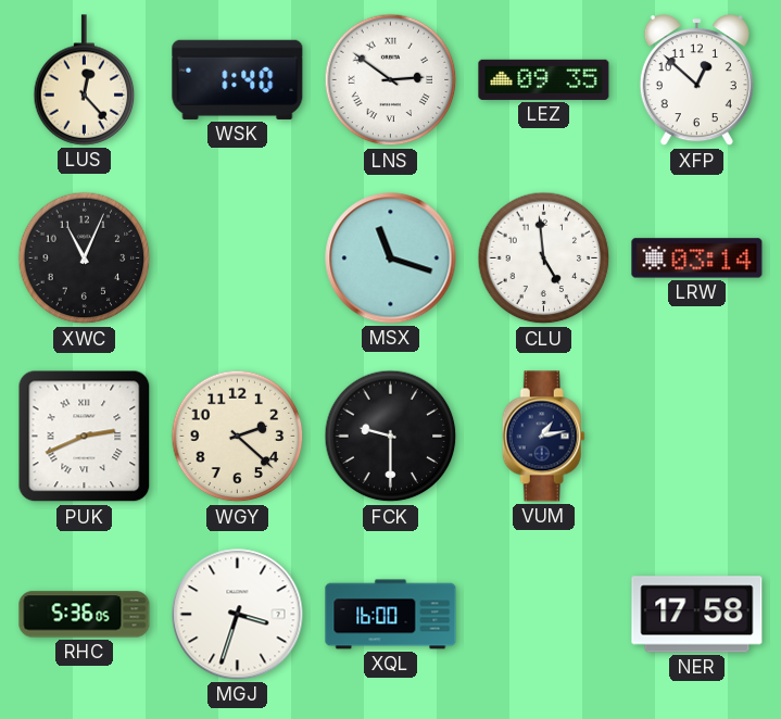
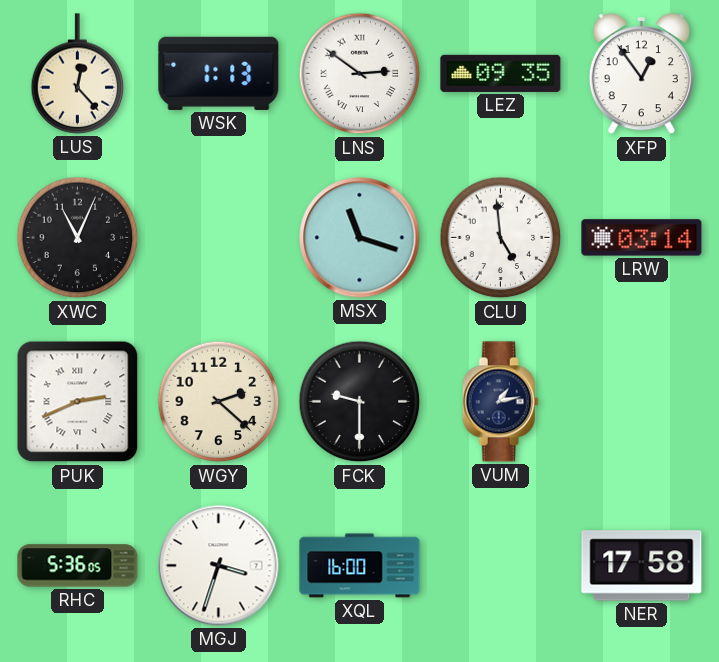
WSK: 1:40 -> 1:13 (219, 73)
XFP: 12:52 -> 12:54 (641, 74)
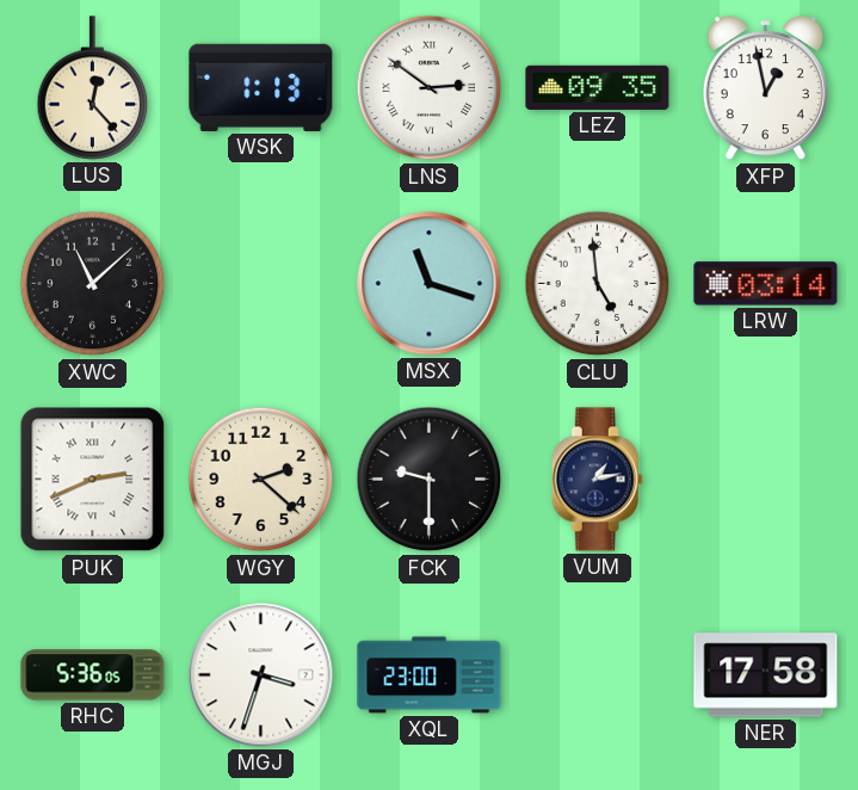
XFP: 12:54 -> 12:58 (765, 88)
XWC: 11:04 -> 11:08 (93, 284)
XQL: 16:00 -> 23:00 (430, 675)
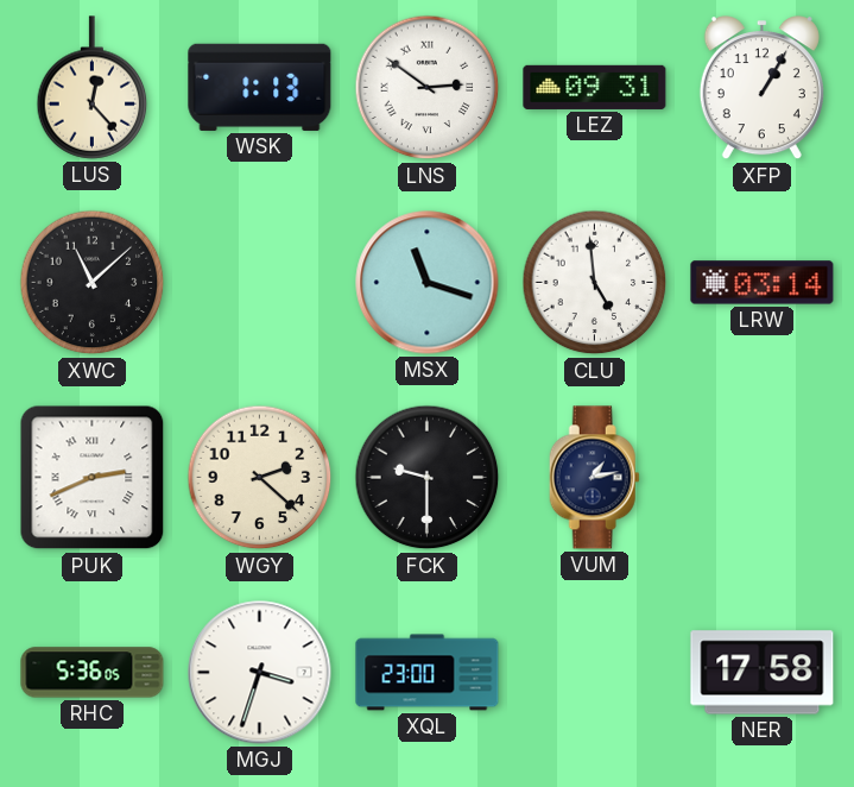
LEZ: 09:35 -> 09:31 (595, 87)
XFP: 12:58 -> 1:05 (761, 88)
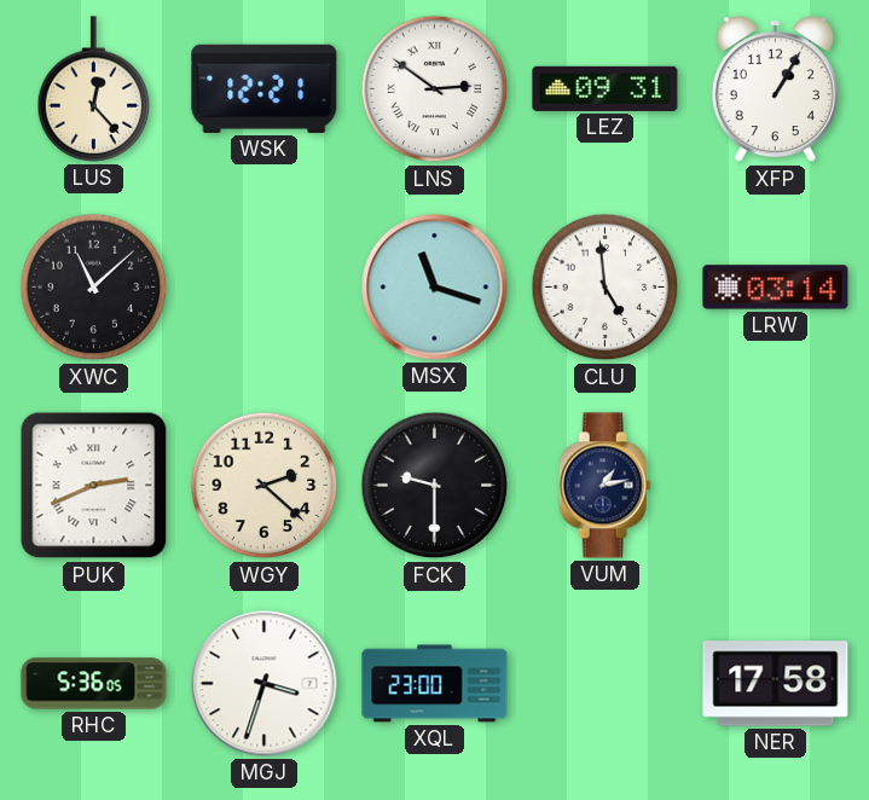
WSK: 1:13 -> 12:21 (265, 88)
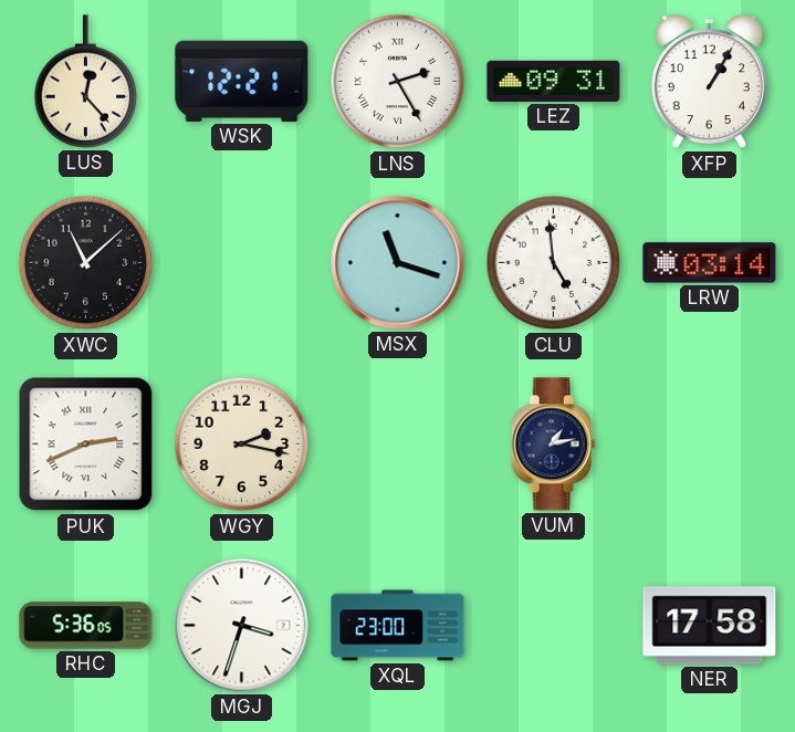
LNS: 2:51 -> 2:25 (398, 82)
WGY: 2:22 -> 2:17 (242, 445)
FCK: 9:30 -> none (435, 486)
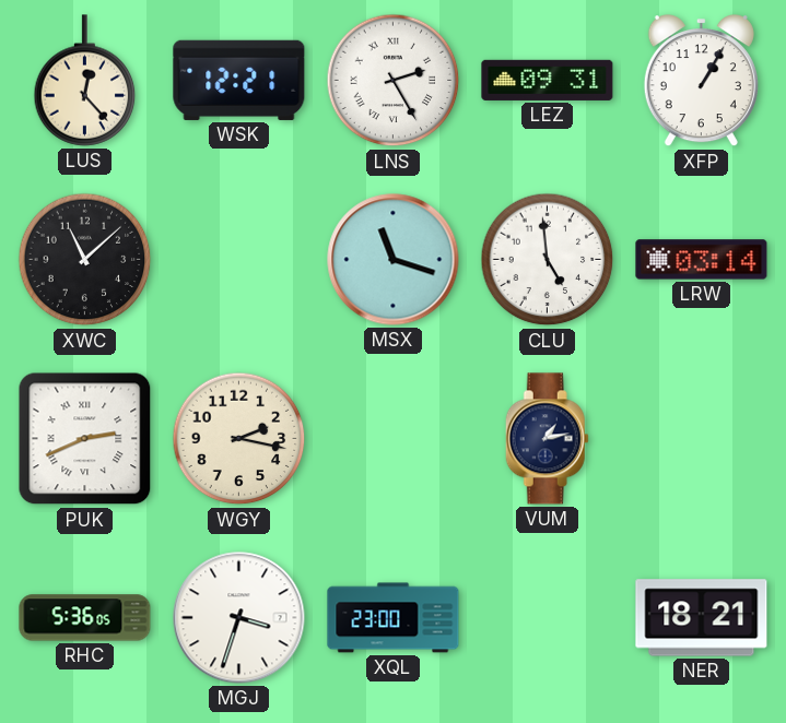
NER: 17:58 -> 18:21 (702, 618)
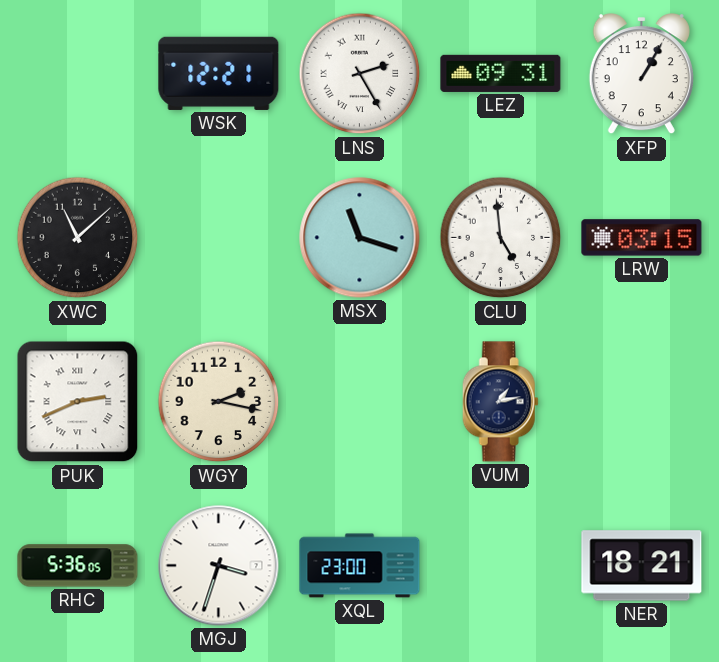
LUS: 12:23 -> none (85, 81)
LRW: 03:14 -> 03:15 (642, 238)
